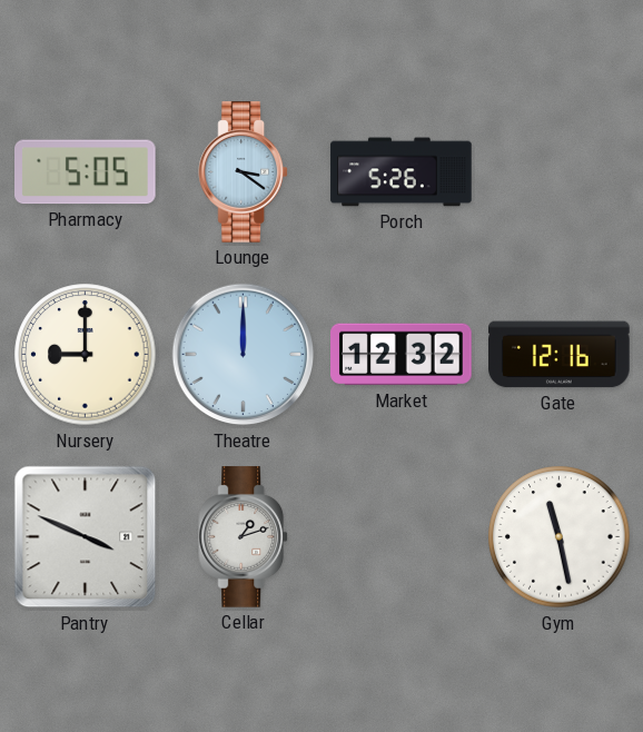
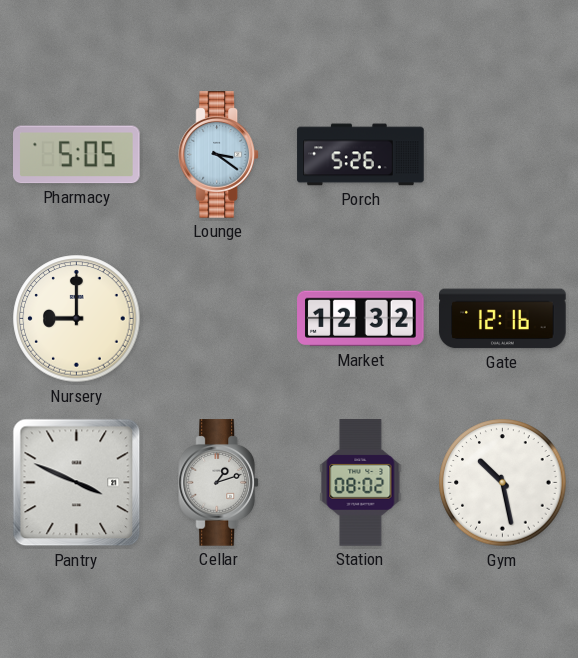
Theatre: 12:00 -> none (244, 355)
Station: none -> 08:02 (361, 483)
Gym: 11:28 -> 10:28 (503, 483)
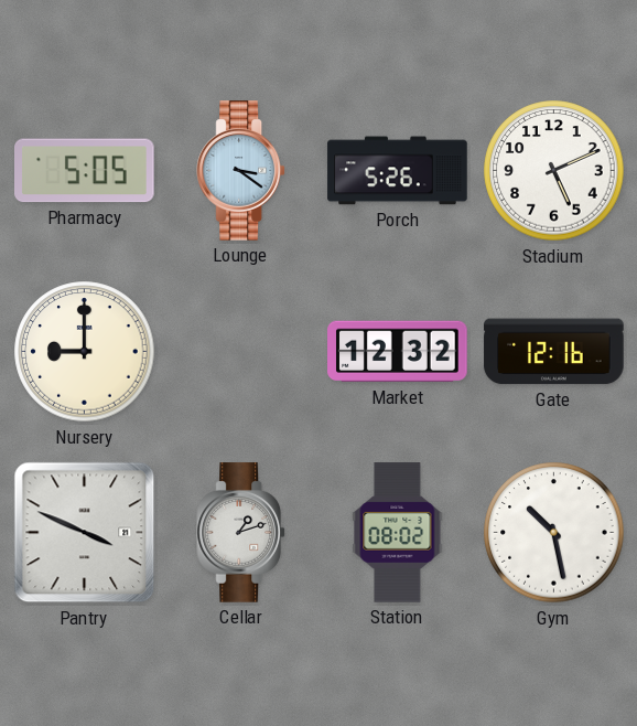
Stadium: none -> 5:11 (554, 171)
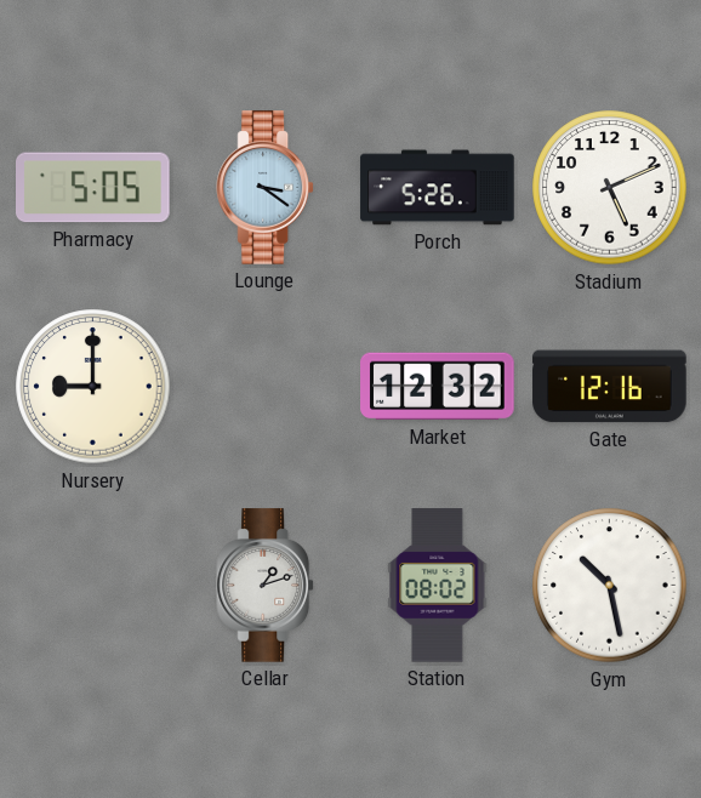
Pantry: 3:49 -> none (85, 533)
